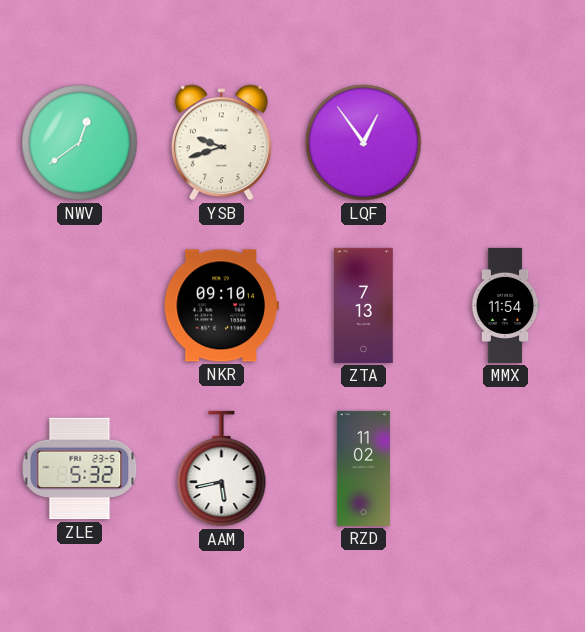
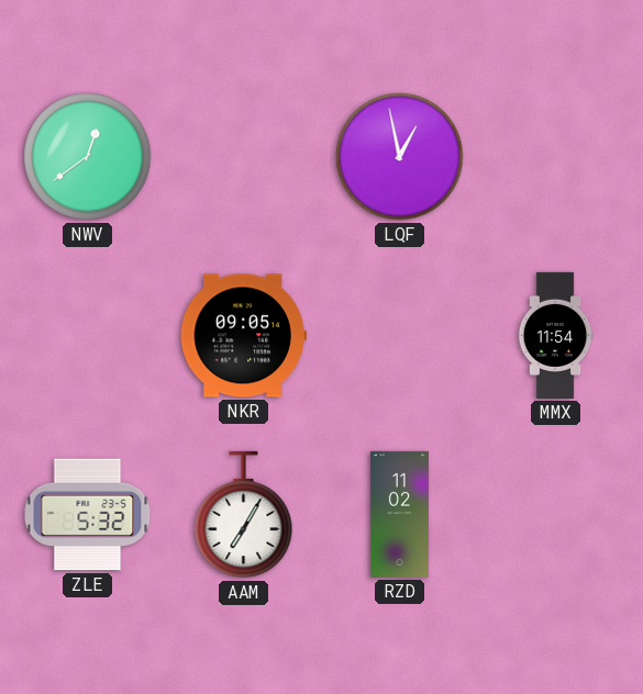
YSB: 9:42 -> none (221, 143)
LQF: 12:54 -> 12:58 (400, 157)
NKR: 09:10 -> 09:05 (243, 336)
ZTA: 7:13 -> none (364, 305)
AAM: 5:43 -> 7:05 (244, 515)
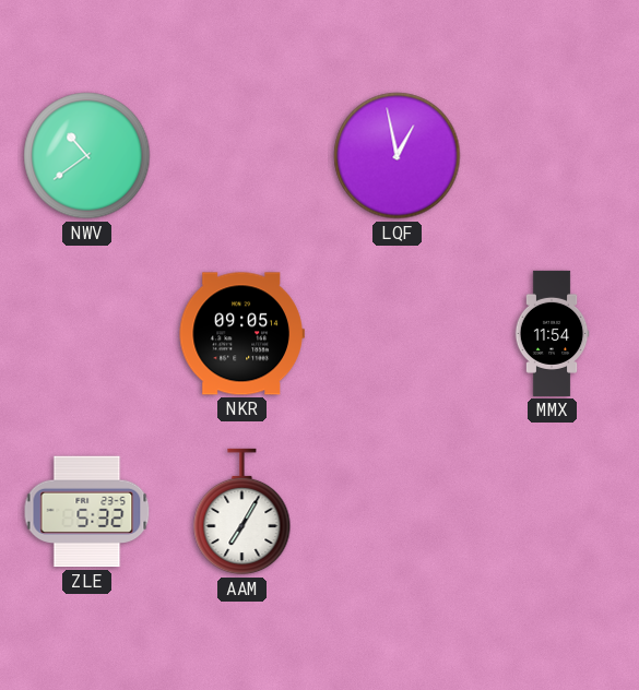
NWV: 12:39 -> 10:39 (87, 156)
RZD: 11:02 -> none (399, 514)
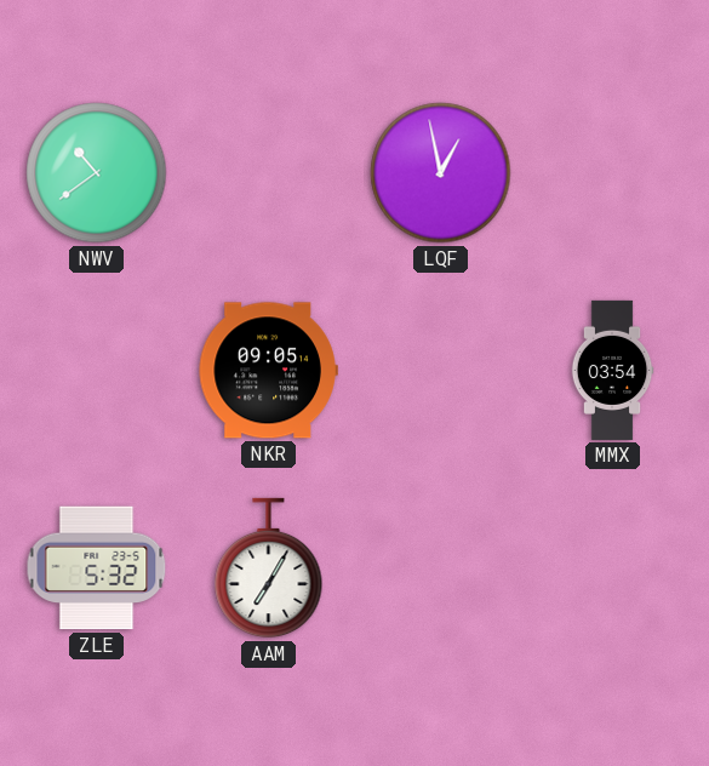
MMX: 11:54 -> 03:54 (612, 370)
